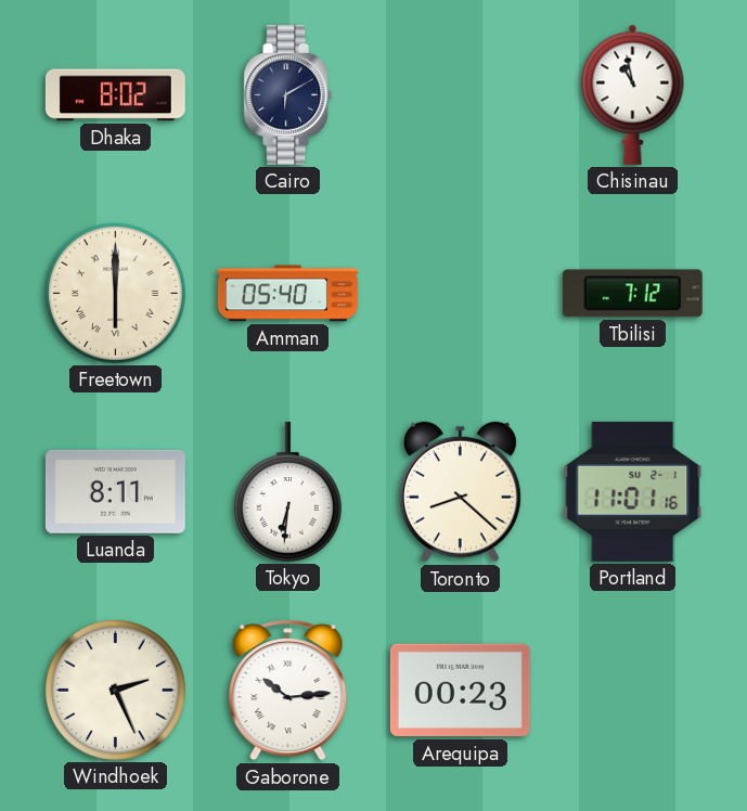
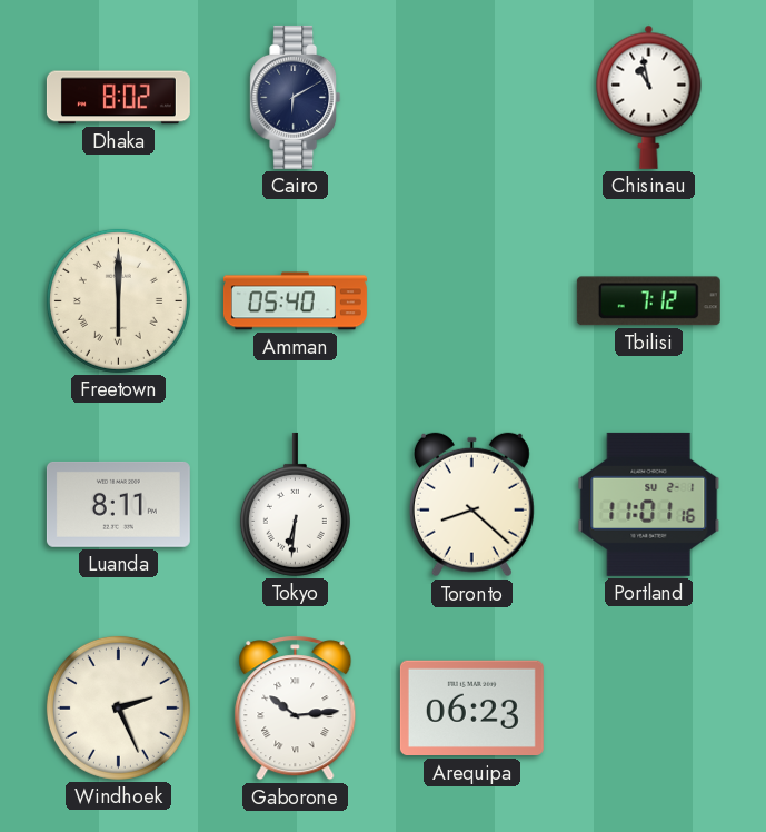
Arequipa: 00:23 -> 06:23 (471, 709)
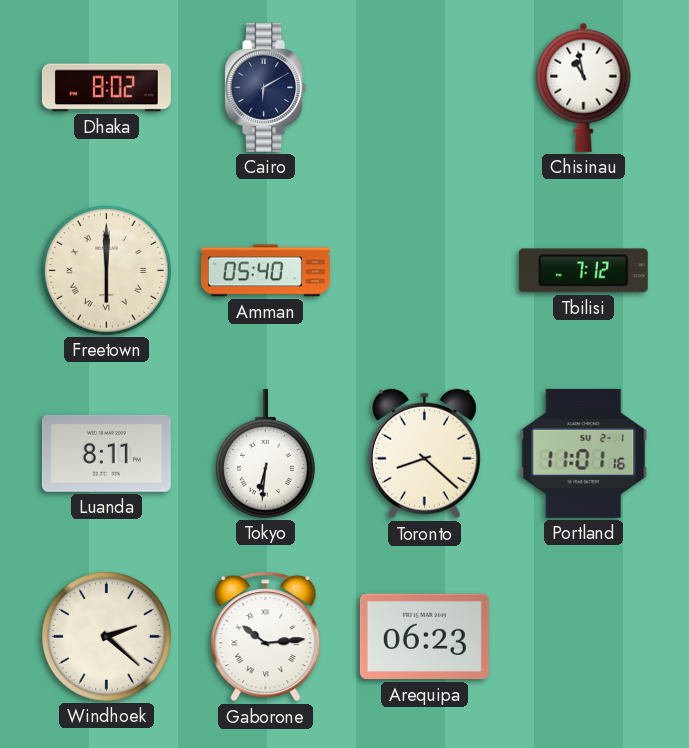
Windhoek: 2:26 -> 2:22 (106, 636)
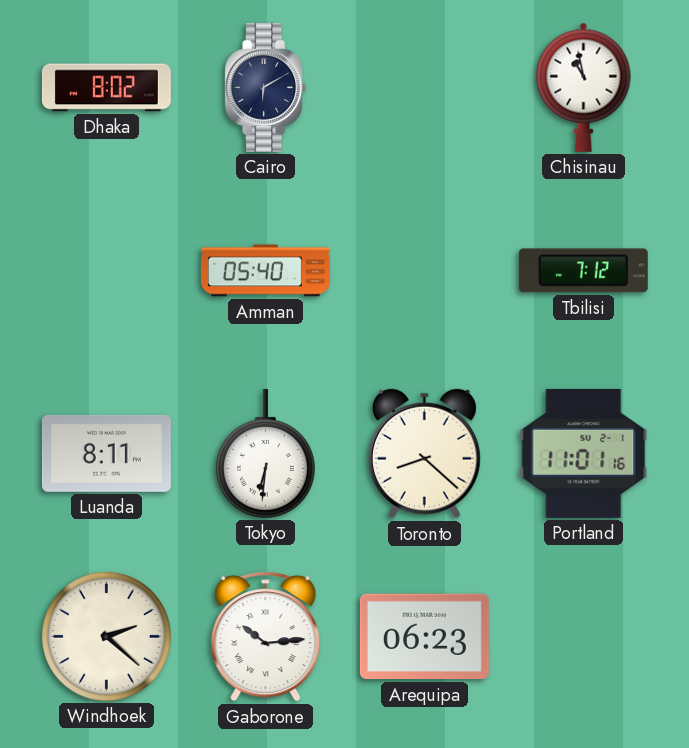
Freetown: 6:00 -> none (106, 270)
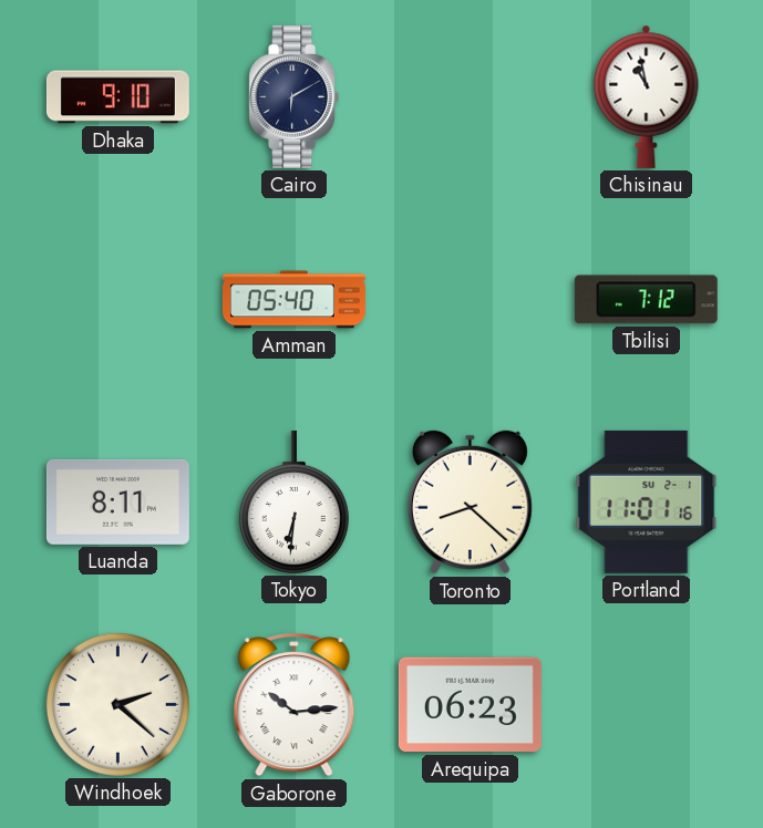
Dhaka: 8:02 -> 9:10 (117, 97)
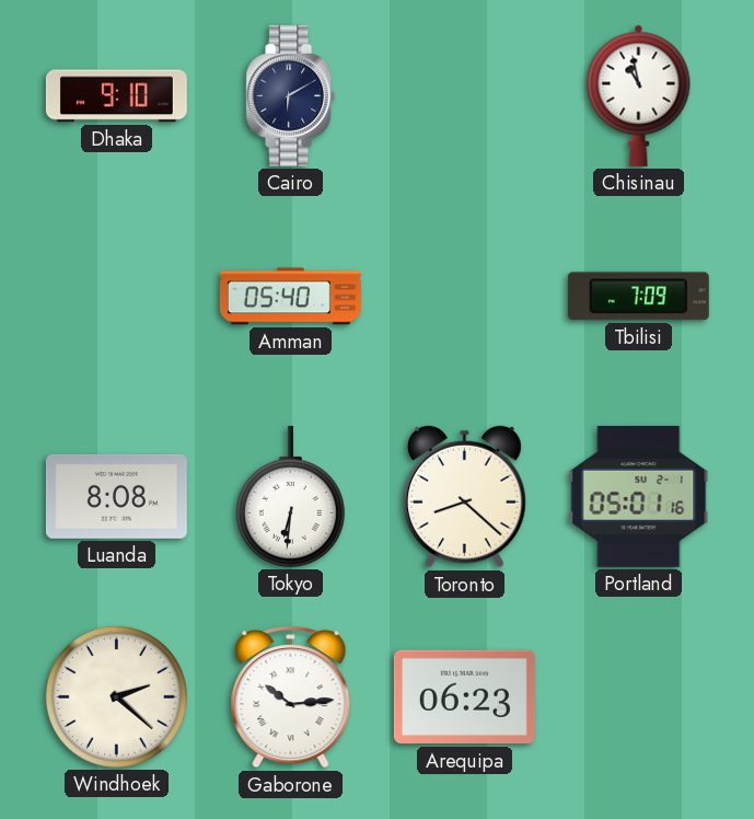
Tbilisi: 7:12 -> 7:09 (638, 297)
Luanda: 8:11 -> 8:08 (116, 496)
Portland: 11:01 -> 05:01 (639, 496)
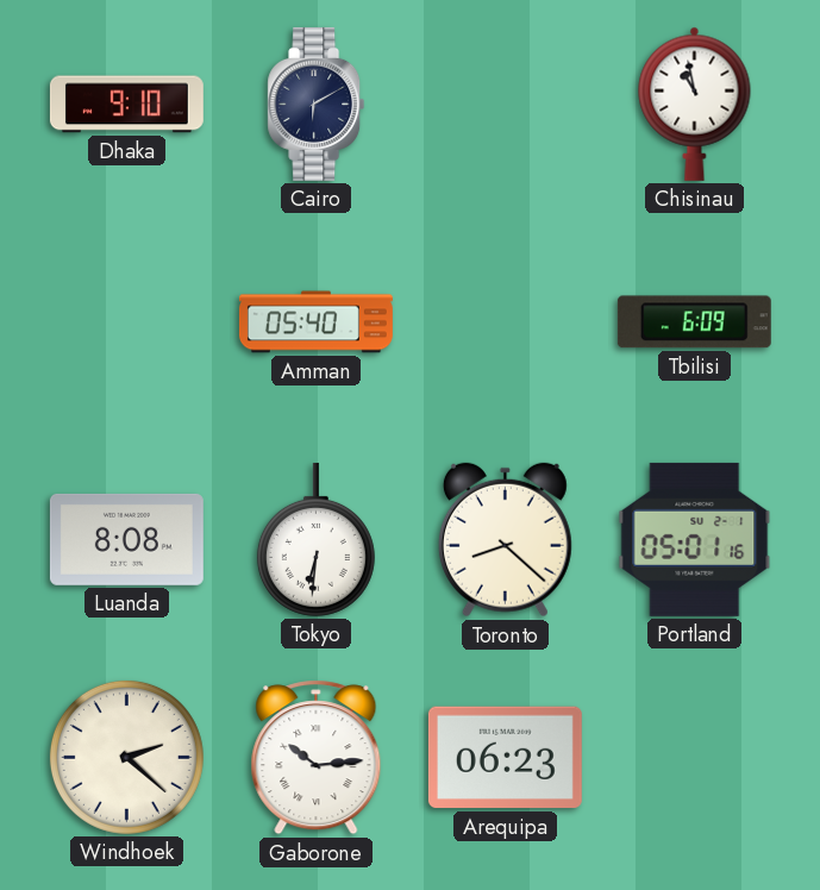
Tbilisi: 7:09 -> 6:09 (694, 322)
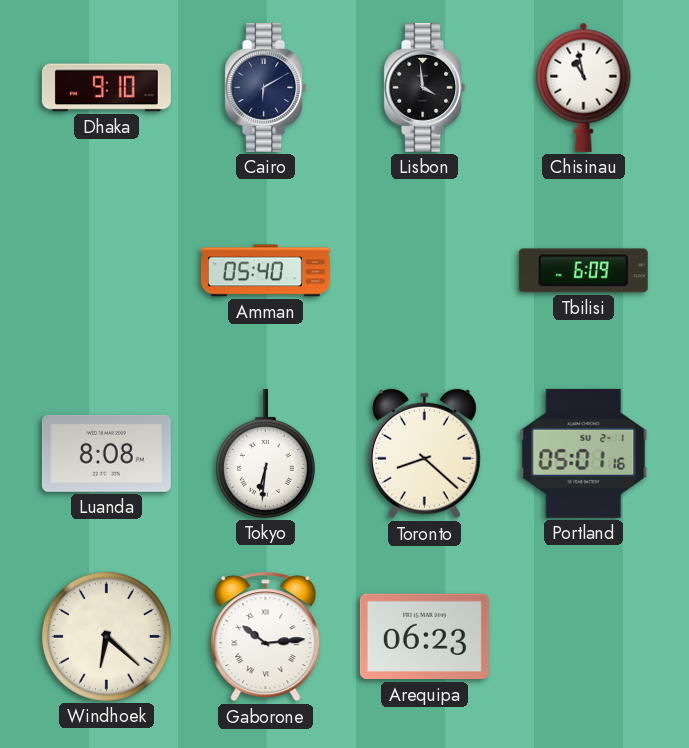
Lisbon: none -> 3:59 (425, 87)
Windhoek: 2:22 -> 6:22 (106, 636)
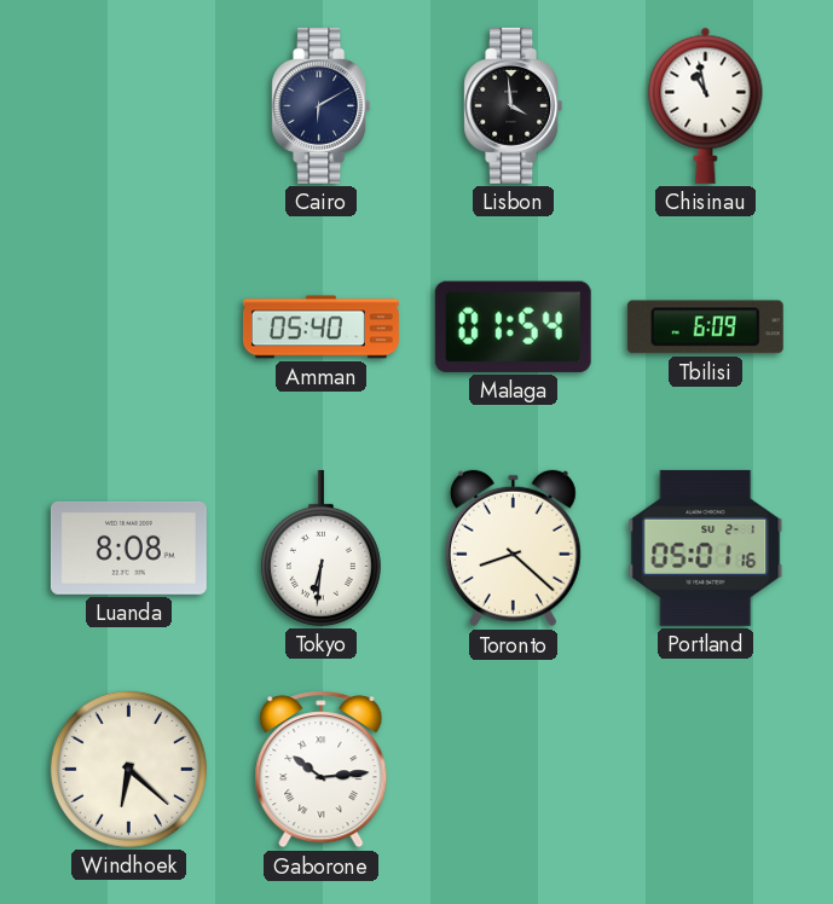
Dhaka: 9:10 -> none (106, 88)
Malaga: none -> 01:54 (513, 326)
Arequipa: 06:23 -> none (424, 637)
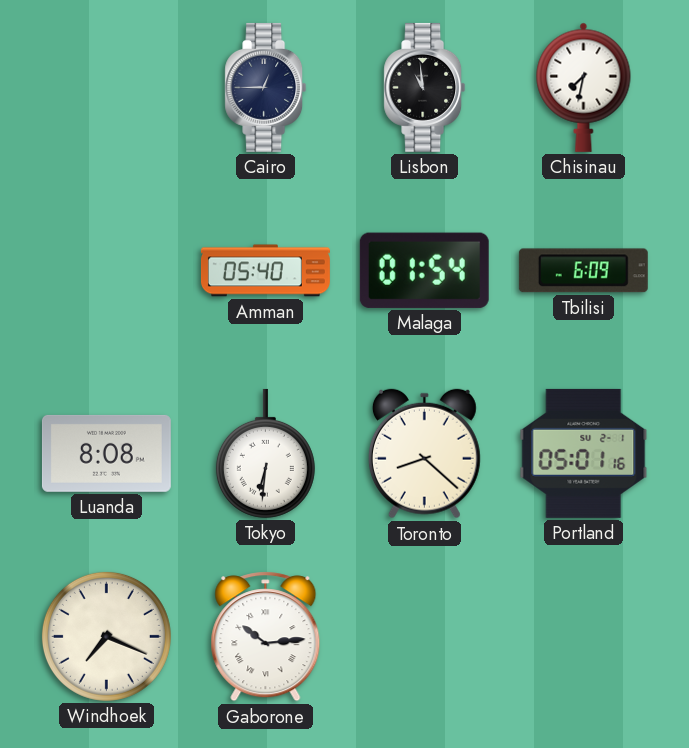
Cairo: 6:10 -> 12:45 (266, 87)
Lisbon: 3:59 -> 10:59 (425, 87)
Chisinau: 10:58 -> 7:32 (584, 87)
Windhoek: 6:22 -> 7:19 (106, 636)
